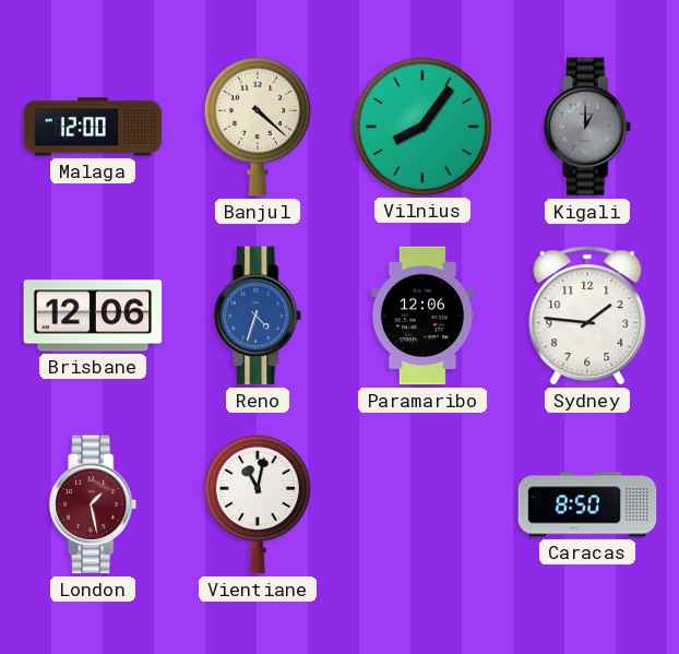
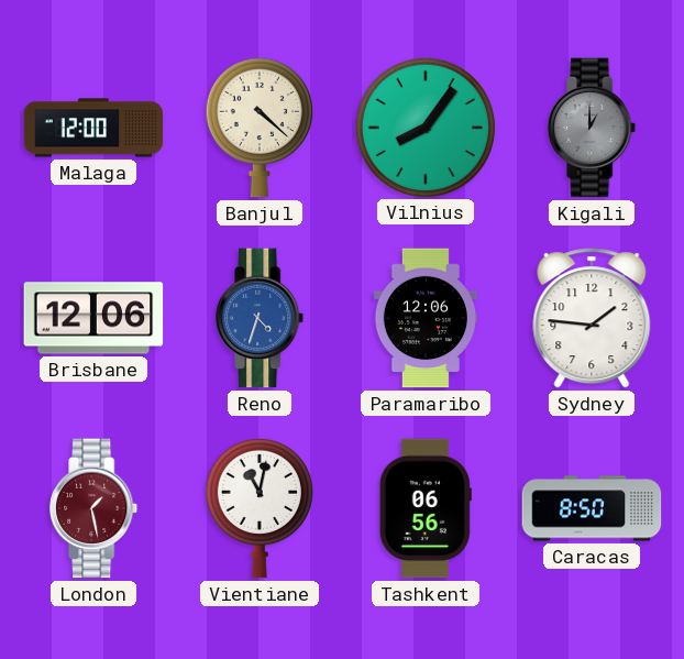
Tashkent: none -> 06:56 (426, 508)
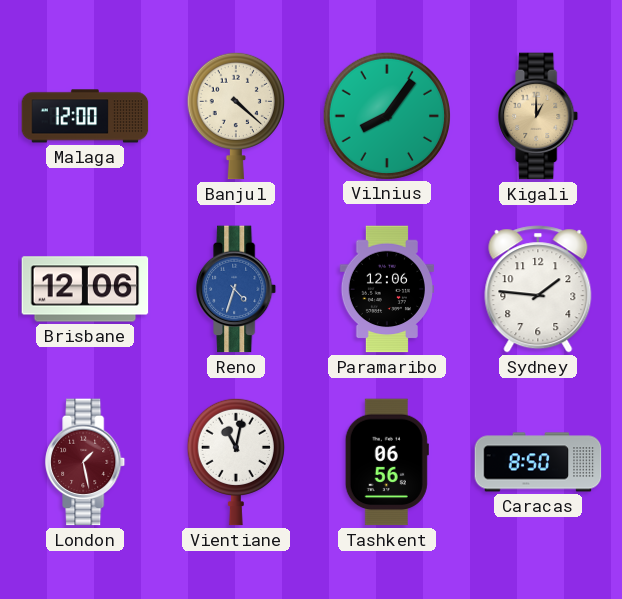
Kigali dial: grey -> champagne (539, 116)
